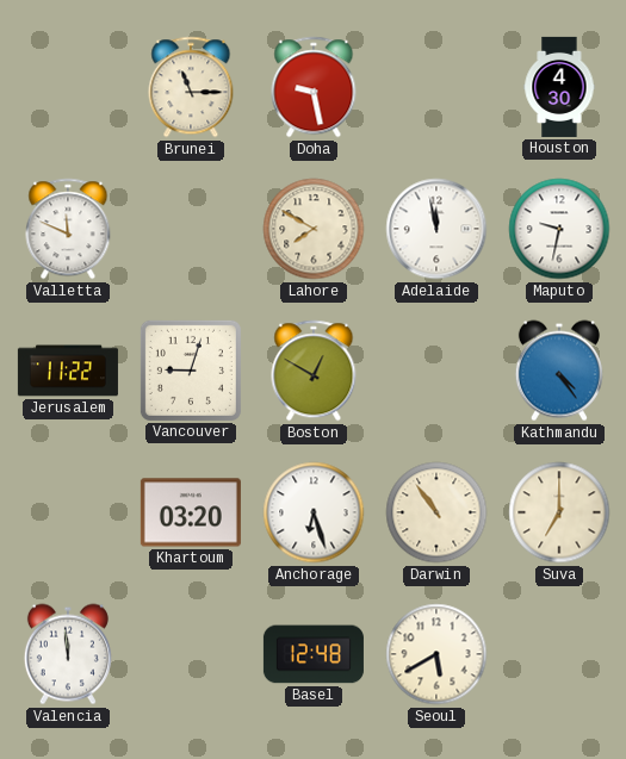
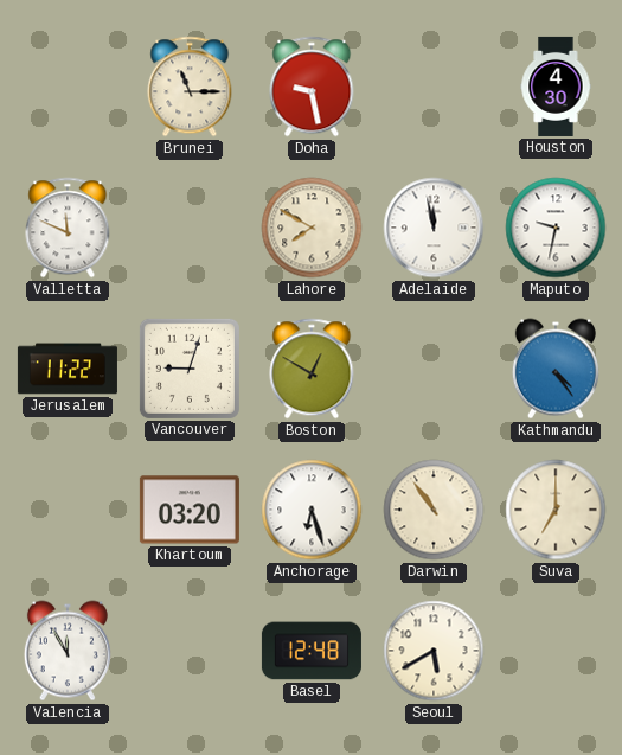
Valencia: 11:59 -> 11:55 (68, 651)
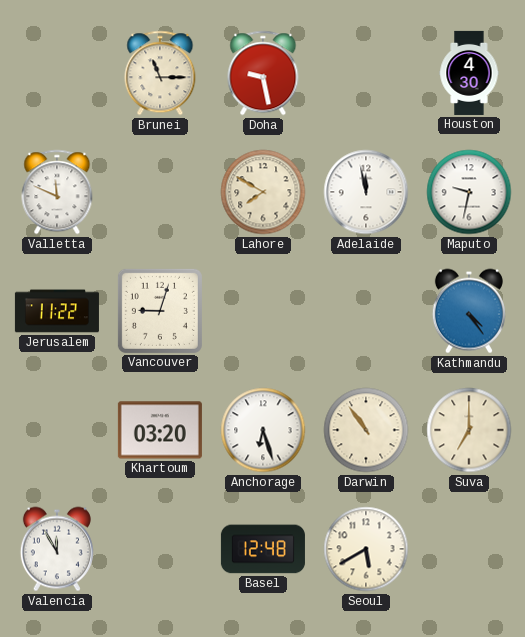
Boston: 12:50 -> none (312, 369)
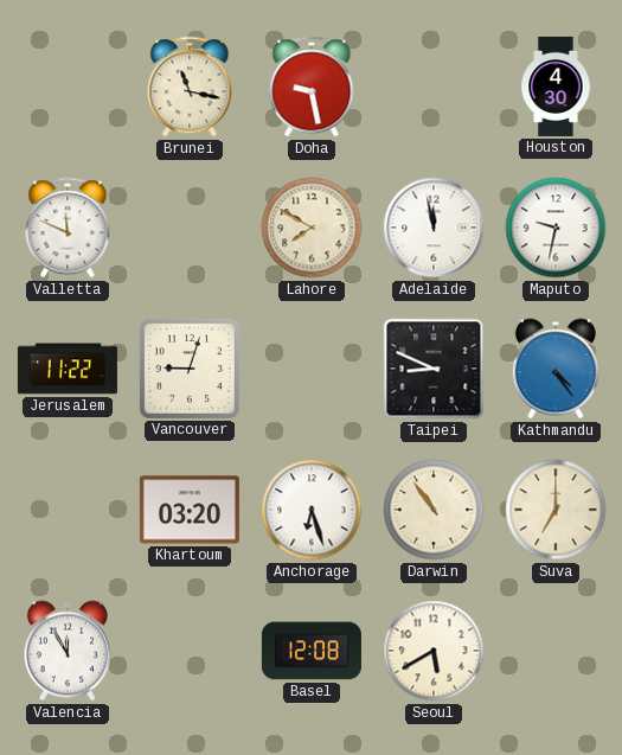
Brunei: 11:15 -> 11:17 (190, 87)
Taipei: none -> 8:49 (434, 369)
Basel: 12:48 -> 12:08 (312, 651)
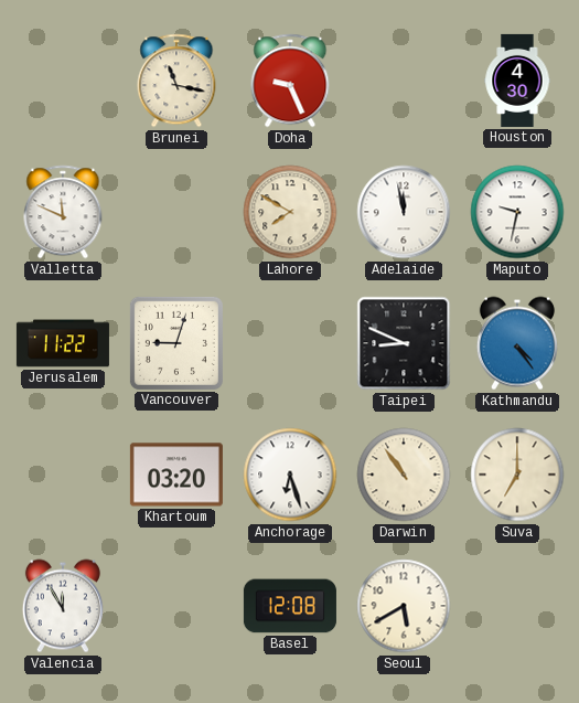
Doha: 9:28 -> 9:26 (290, 81)
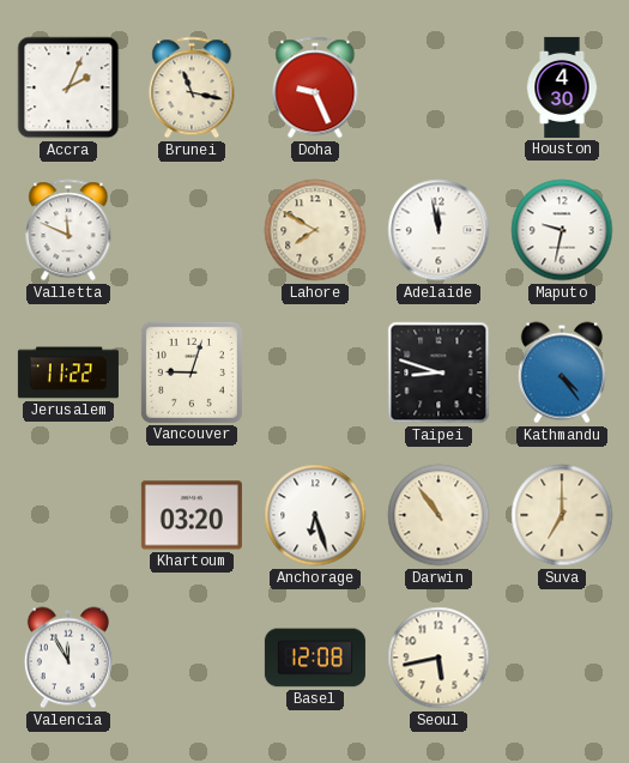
Accra: none -> 2:04 (68, 87)
Taipei: 8:49 -> 8:48 (439, 373)
Seoul: 5:40 -> 5:43 (439, 658)
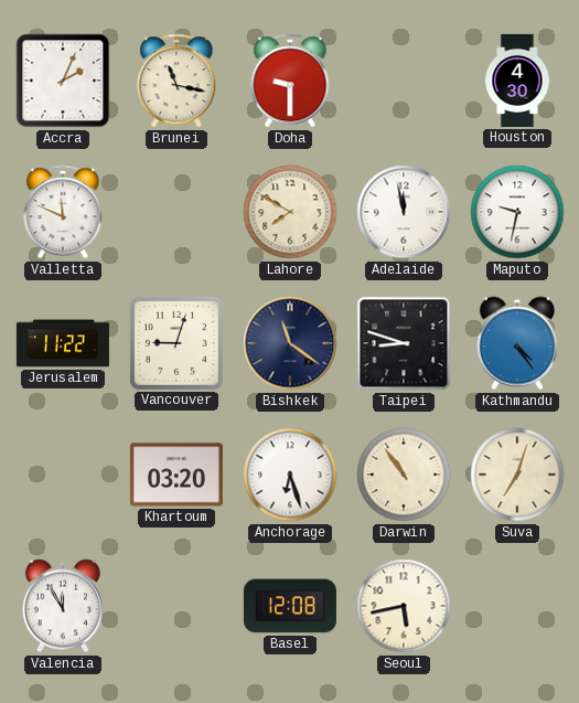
Doha: 9:26 -> 9:30 (290, 81)
Bishkek: none -> 11:21 (290, 343)
Suva: 7:00 -> 7:03 (517, 475)
